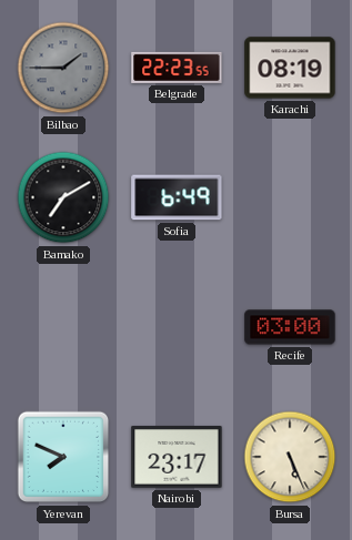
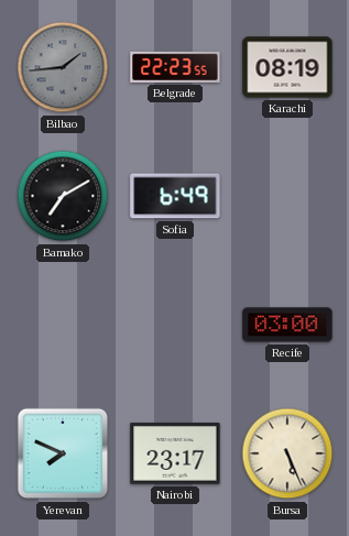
Bilbao: 1:45 -> 1:44 (63, 67)
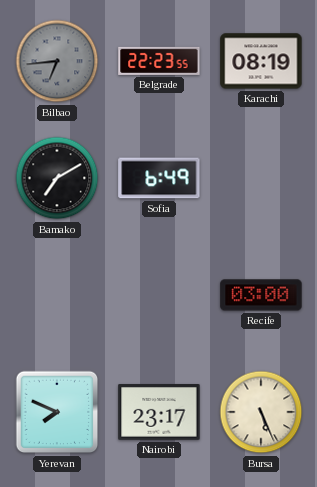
Bilbao: 1:44 -> 6:44 (57, 61)
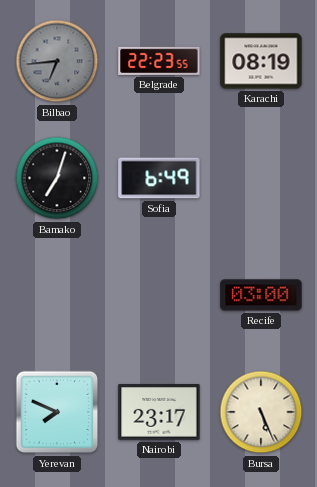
Bamako: 7:10 -> 7:03 (57, 178)
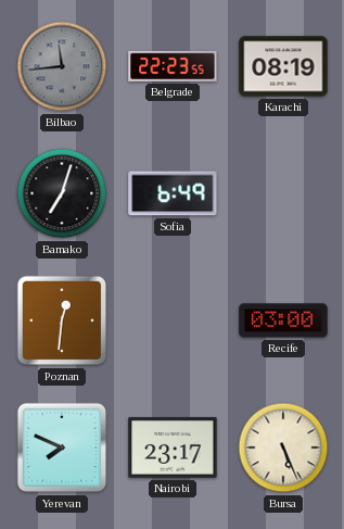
Bilbao: 6:44 -> 11:44 (62, 66)
Poznan: none -> 12:31 (62, 320)
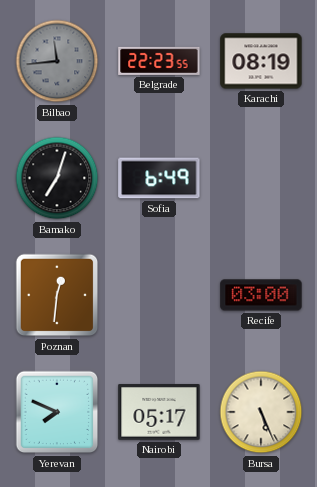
Nairobi: 23:17 -> 05:17 (159, 412)
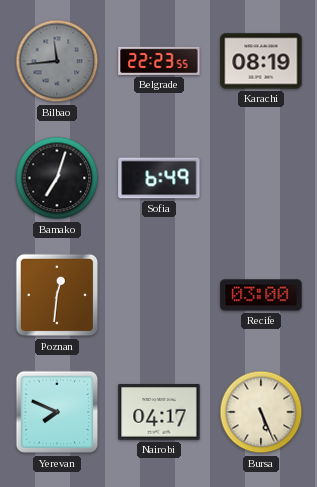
Nairobi: 05:17 -> 04:17 (159, 412)
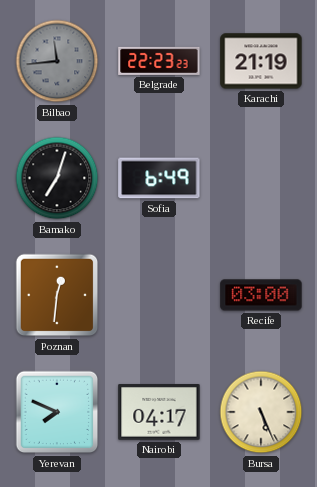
Belgrade: 22:23:55 -> 22:23:23 (159, 61)
Karachi: 08:19 -> 21:19 (261, 61)
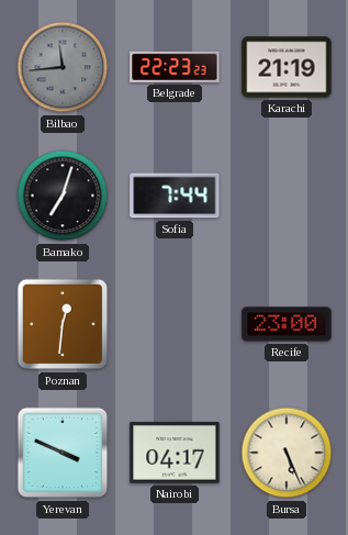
Sofia: 6:49 -> 7:44 (175, 196)
Recife: 03:00 -> 23:00 (287, 324)
Yerevan: 7:49 -> 3:49 (63, 453)
